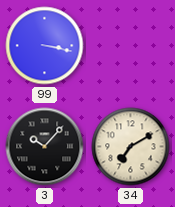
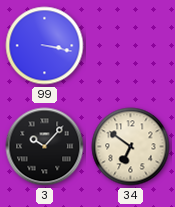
34: 7:10 -> 6:51 (131, 147)
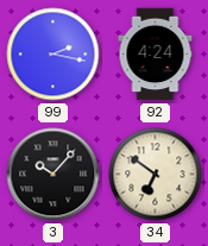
99: 3:17 -> 2:17 (53, 55)
92: none -> 4:24 (156, 55)
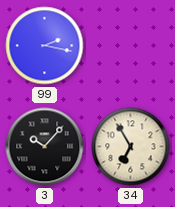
92: 4:24 -> none (156, 55)
34: 6:51 -> 6:55 (131, 147)
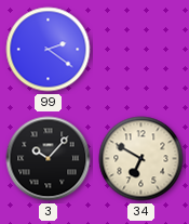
99: 2:17 -> 2:21 (49, 50)
34: 6:55 -> 6:50 (141, 159)
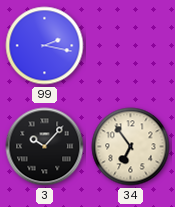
99: 2:21 -> 2:17 (45, 46)
34: 6:50 -> 6:54 (131, 147)
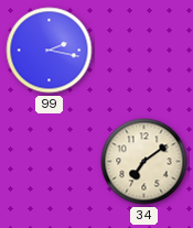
3: 10:07 -> none (45, 147)
34: 6:54 -> 7:09 (144, 162)
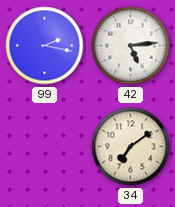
42: none -> 5:14 (131, 46)
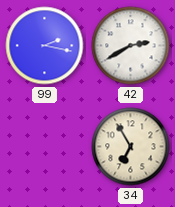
42: 5:14 -> 2:40 (131, 46)
34: 7:09 -> 6:55 (131, 147)
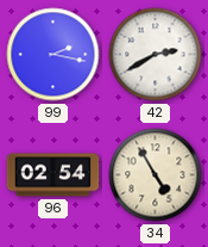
96: none -> 02:54 (53, 175)
34: 6:55 -> 4:55 (156, 175)
